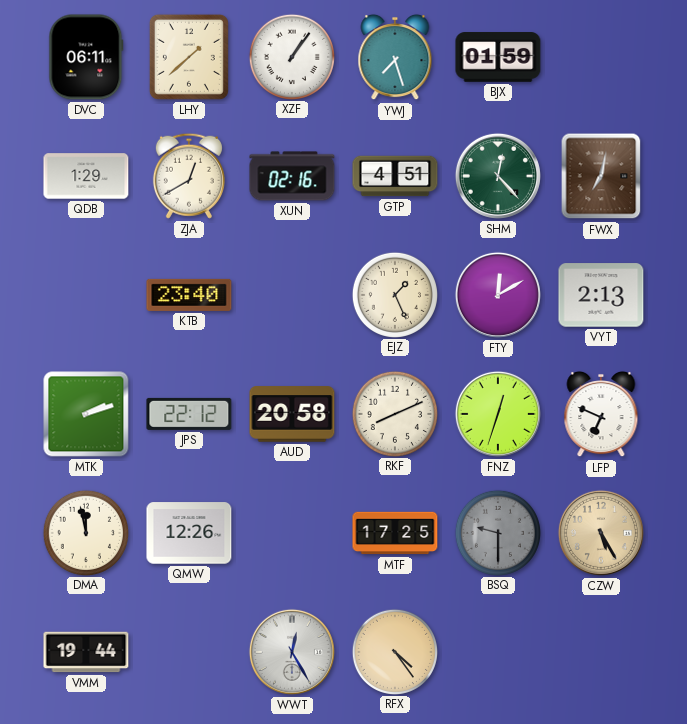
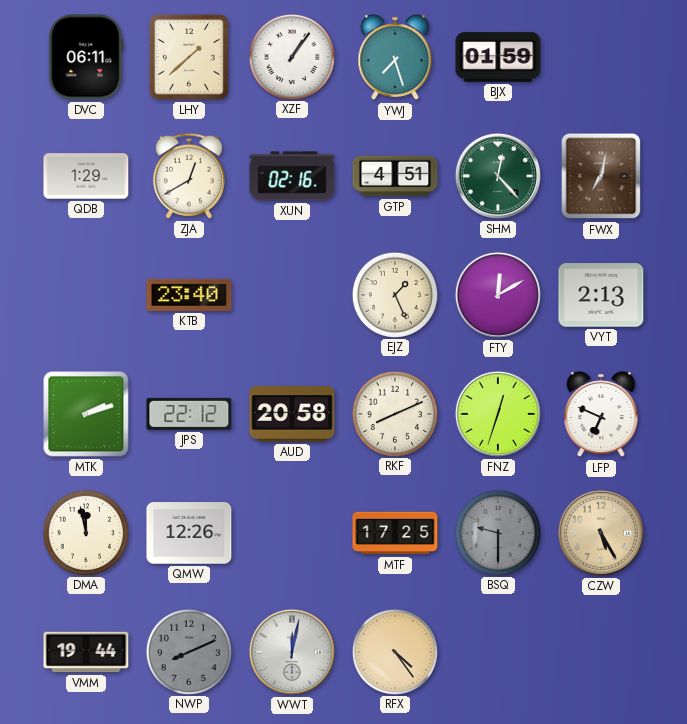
NWP: none -> 8:11 (188, 651)
WWT: 12:25 -> 12:02 (292, 652)
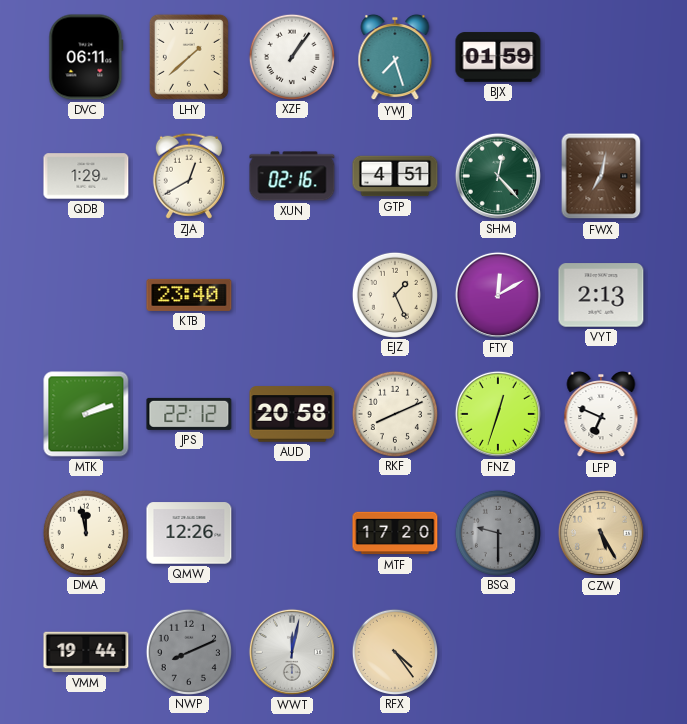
MTF: 17:25 -> 17:20 (395, 533)
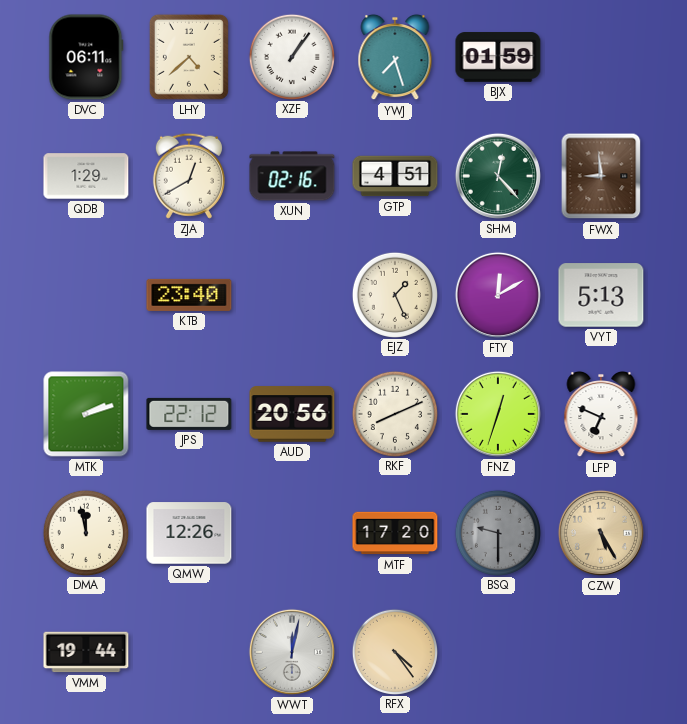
LHY: 1:38 -> 4:38 (189, 57)
FWX: 7:02 -> 8:59 (601, 176)
VYT: 2:13 -> 5:13 (601, 295)
AUD: 20:58 -> 20:56 (292, 414)
NWP: 8:11 -> none (188, 651)
